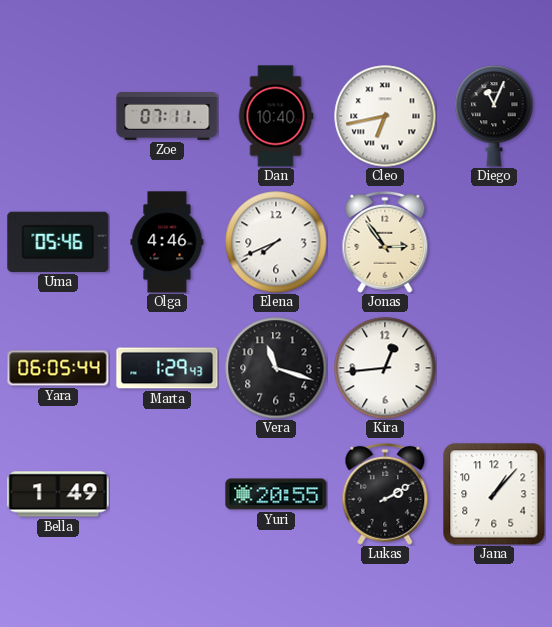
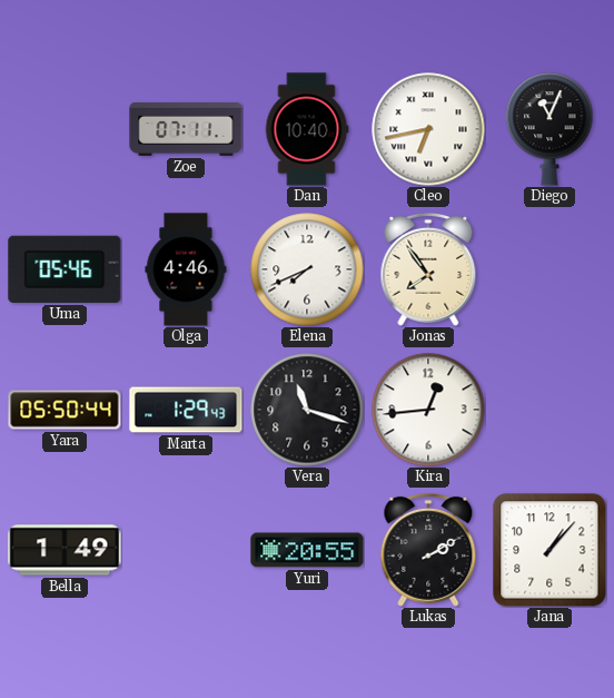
Jonas: 2:54 -> 7:54 (428, 269)
Yara: 06:05 -> 05:50 (65, 410)
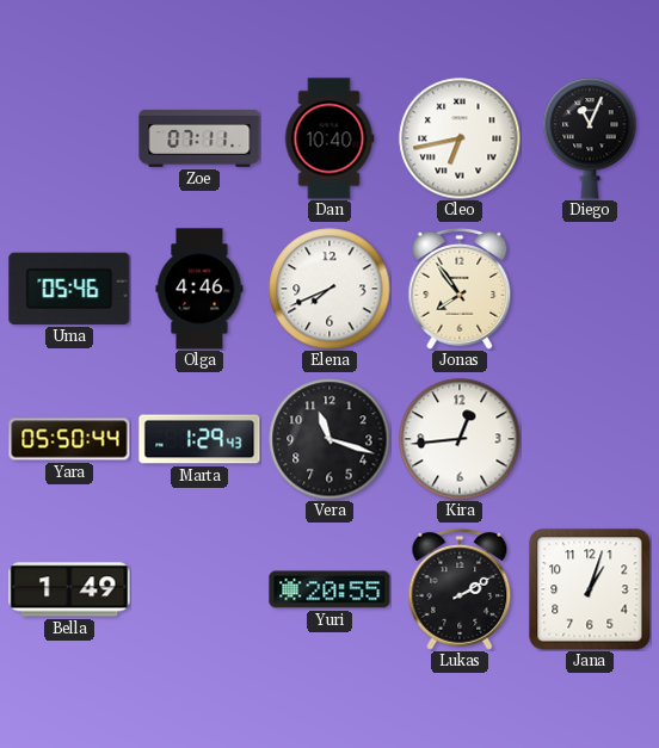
Jana: 1:07 -> 1:03 (590, 589)
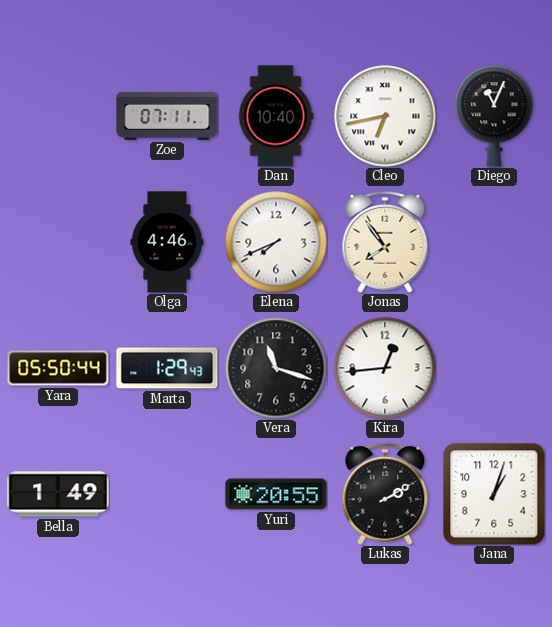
Uma: 05:46 -> none (69, 289)
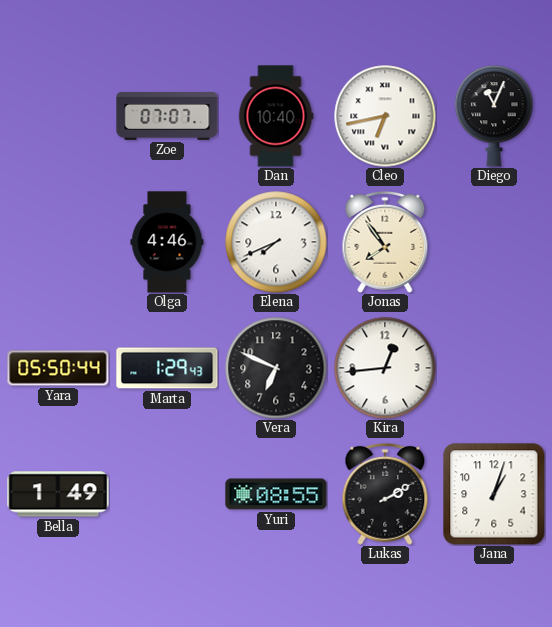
Zoe: 07:11 -> 07:07 (167, 116)
Vera: 11:18 -> 6:49 (276, 368)
Yuri: 20:55 -> 08:55 (276, 494)
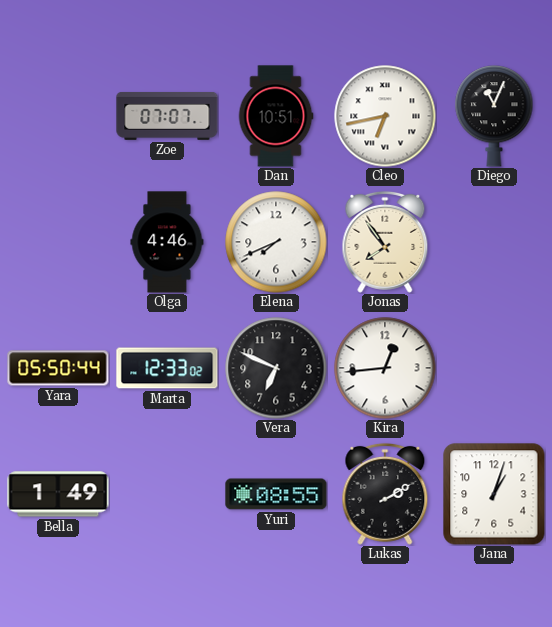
Dan: 10:40 -> 10:51 (276, 116)
Marta: 1:29 -> 12:33 (167, 368)
